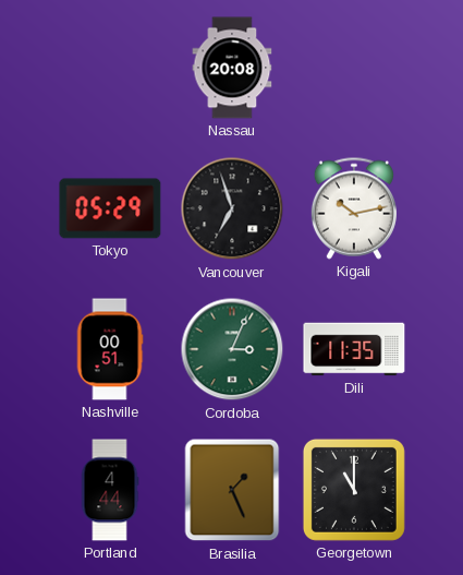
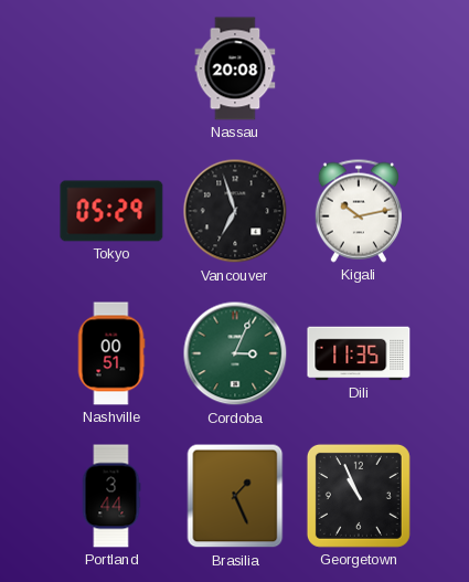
Portland: 4:44 -> 3:44 (111, 496)
Georgetown: 11:00 -> 10:56 (359, 496)
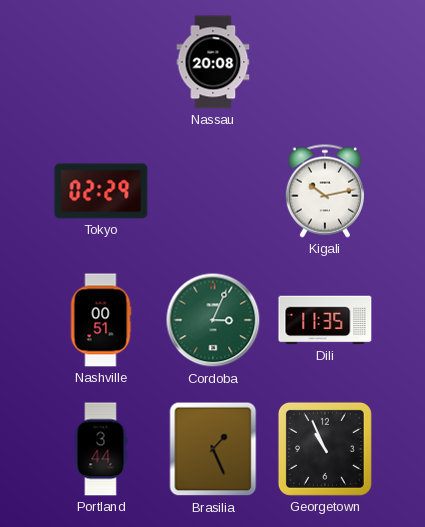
Tokyo: 05:29 -> 02:29 (101, 191)
Vancouver: 6:57 -> none (235, 211)
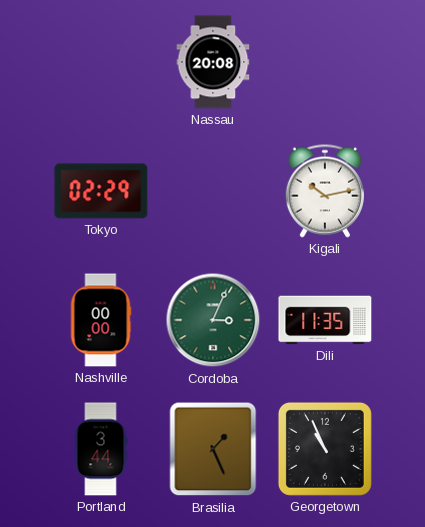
Nashville: 00:51 -> 00:00 (101, 320)
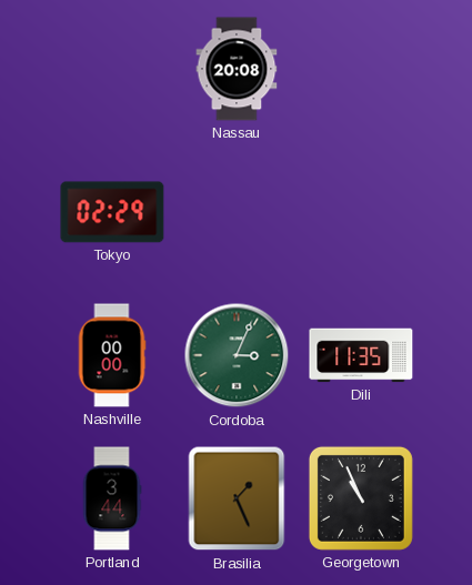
Kigali: 10:13 -> none (325, 191)
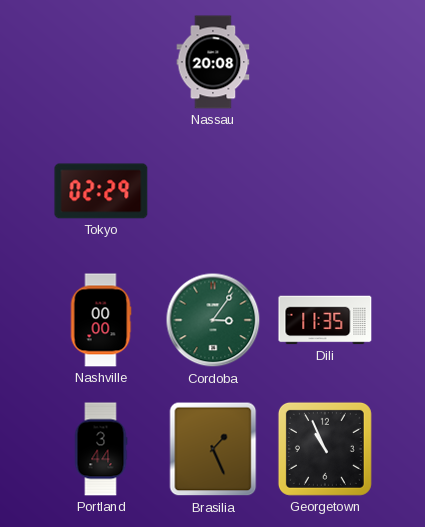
Cordoba: 3:04 -> 3:06 (213, 320)
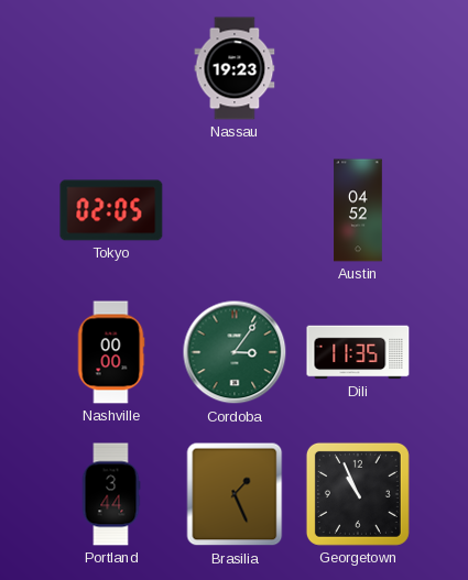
Nassau: 20:08 -> 19:23 (235, 68)
Tokyo: 02:29 -> 02:05 (111, 210)
Austin: none -> 04:52 (358, 210)
